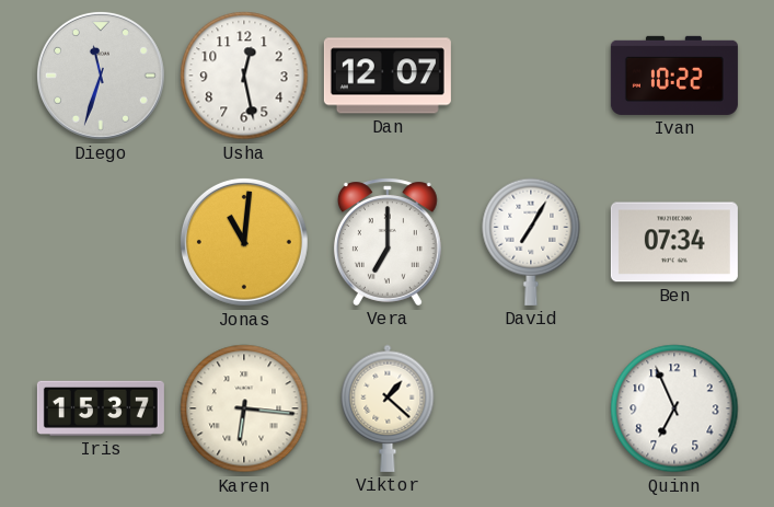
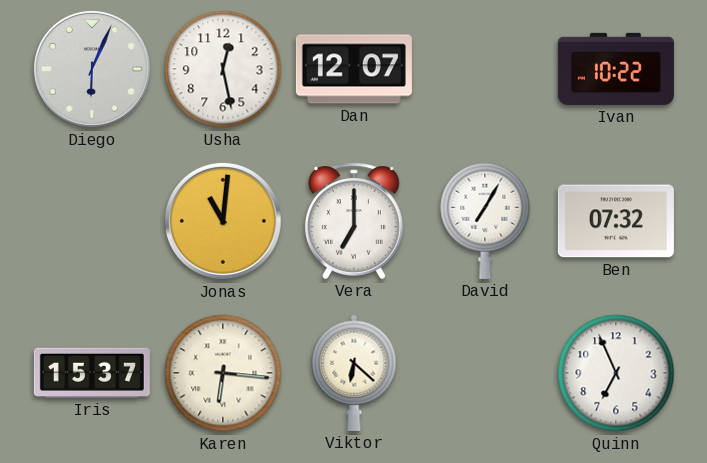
Diego: 11:33 -> 6:04 (92, 69)
Ben: 07:34 -> 07:32 (616, 221)
Viktor: 1:22 -> 6:22 (354, 373)
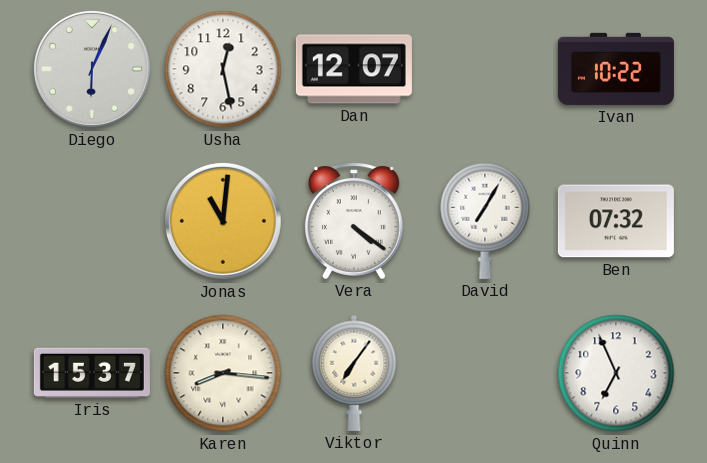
Vera: 7:00 -> 4:21 (354, 221)
Karen: 6:16 -> 8:16 (223, 373)
Viktor: 6:22 -> 7:06 (354, 373)
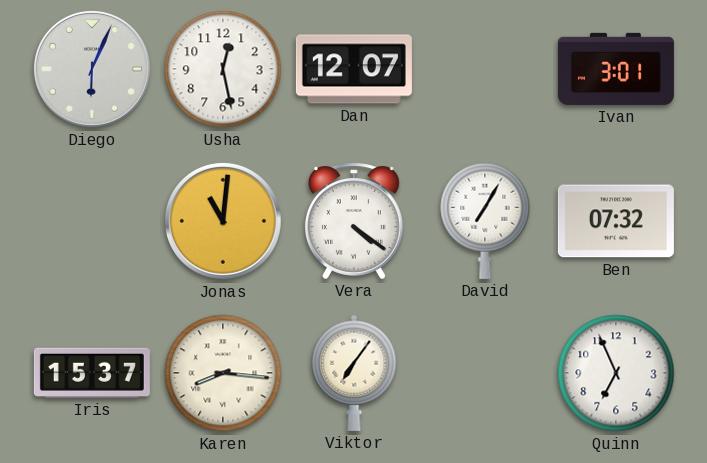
Ivan: 10:22 -> 3:01 (616, 69)
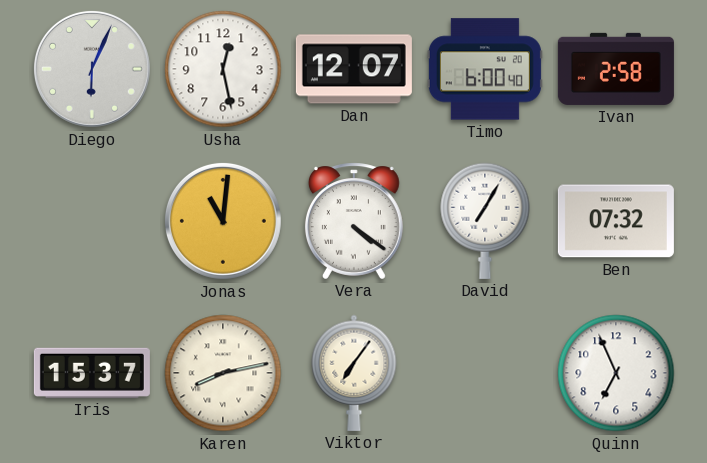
Timo: none -> 6:00 (485, 69)
Ivan: 3:01 -> 2:58 (616, 69)
Karen: 8:16 -> 8:13 (223, 373)
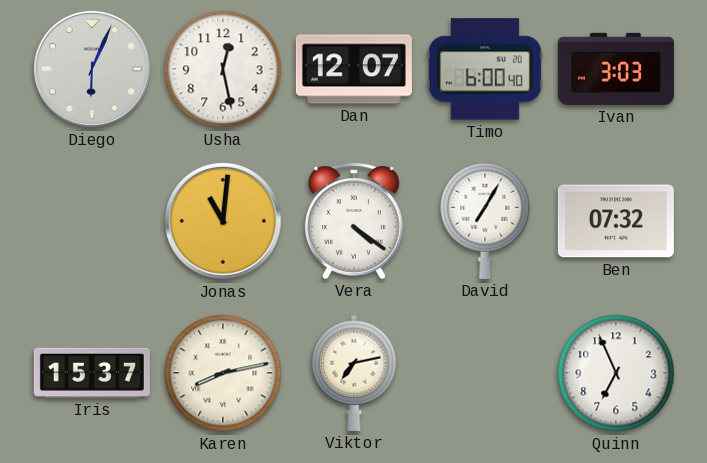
Ivan: 2:58 -> 3:03 (616, 69)
Viktor: 7:06 -> 7:13 (354, 373)
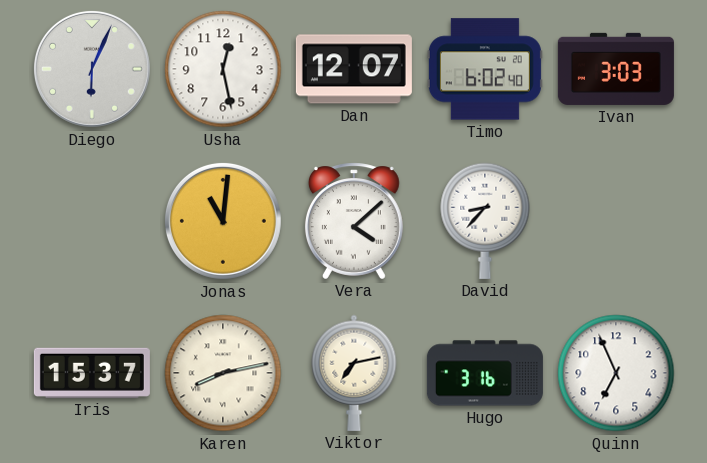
Timo: 6:00 -> 6:02 (485, 69)
Vera: 4:21 -> 4:08 (354, 221)
David: 7:05 -> 8:37 (485, 221)
Ben: 07:32 -> none (616, 221)
Hugo: none -> 3:16 (485, 373)
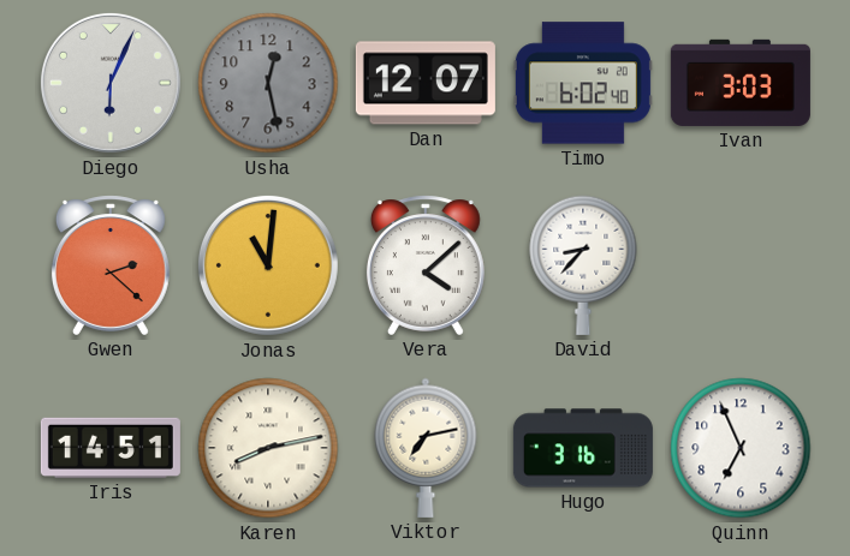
Usha dial: white -> grey (268, 83)
Gwen: none -> 2:22 (111, 265)
Iris: 15:37 -> 14:51 (111, 448)
